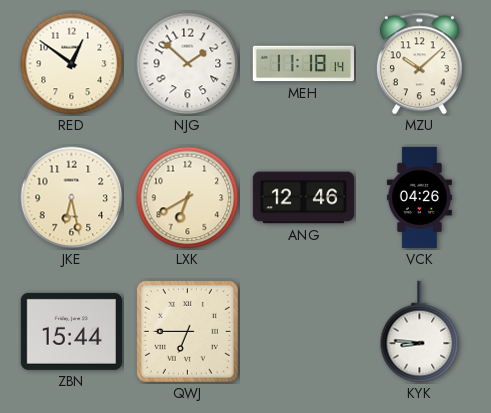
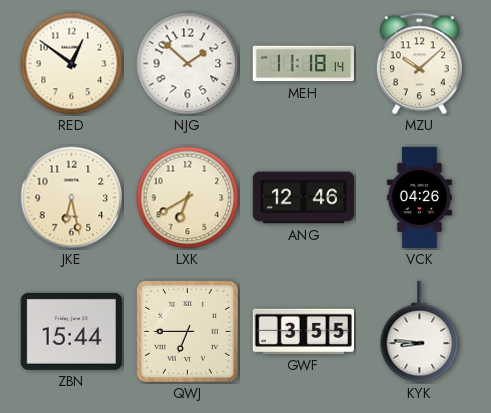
GWF: none -> 3:55 (303, 331)
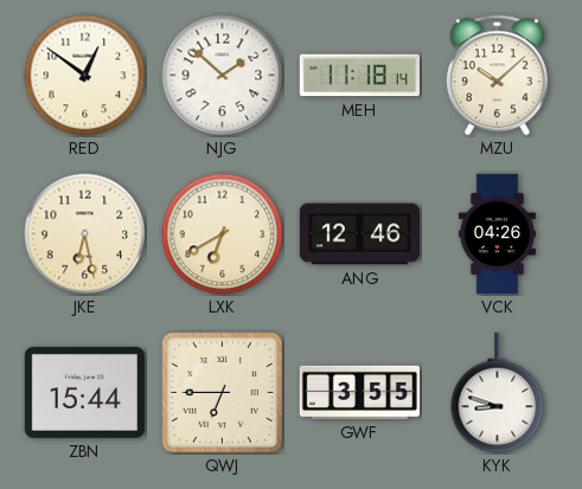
KYK: 8:46 -> 8:48 (498, 393)
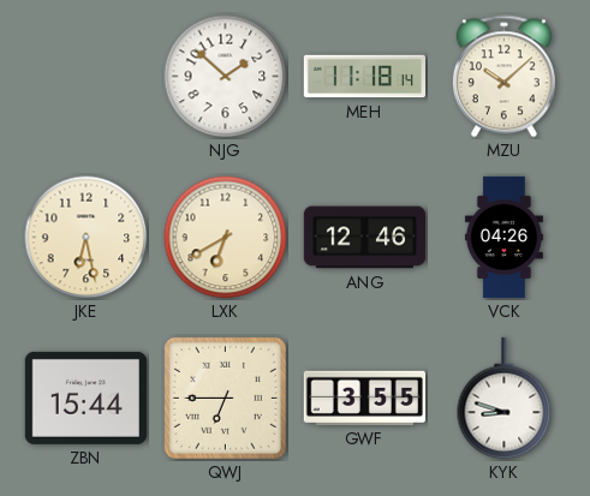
RED: 12:51 -> none (85, 76)
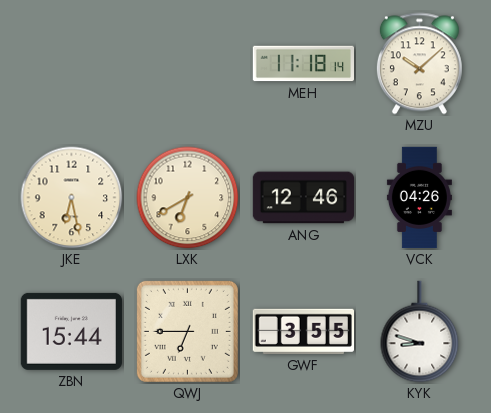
NJG: 1:52 -> none (226, 77)
